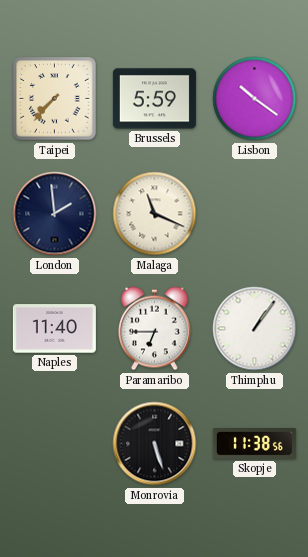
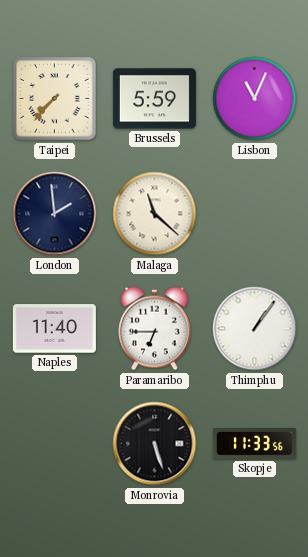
Lisbon: 10:21 -> 11:04 (255, 99)
Malaga: 11:19 -> 11:22 (155, 214)
Skopje: 11:38 -> 11:33 (254, 444)
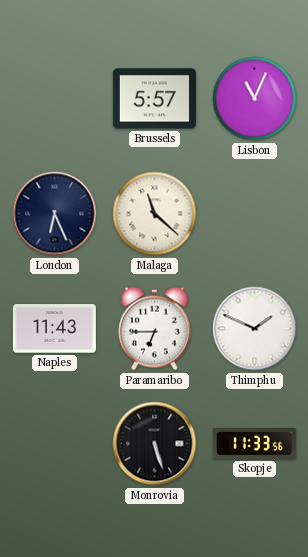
Taipei: 7:37 -> none (55, 99)
Brussels: 5:59 -> 5:57 (154, 99)
London: 1:59 -> 6:26 (55, 214)
Naples: 11:40 -> 11:43 (54, 329)
Thimphu: 1:06 -> 1:49 (255, 329)
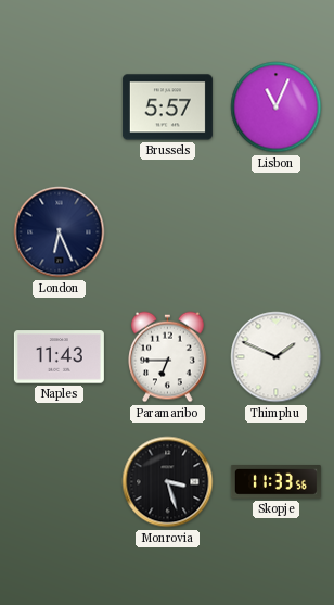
Malaga: 11:22 -> none (155, 214)
Monrovia: 5:27 -> 3:27 (168, 482)
